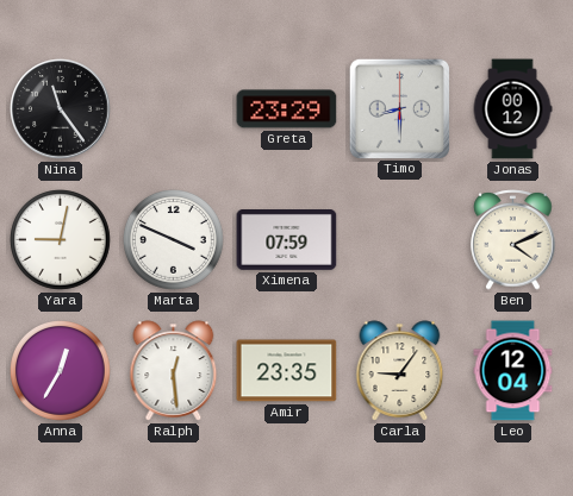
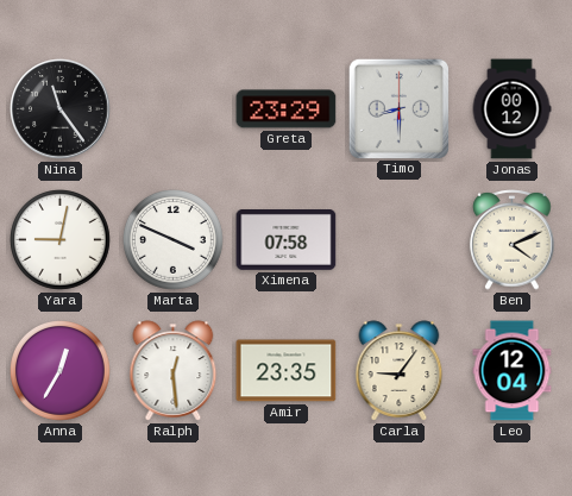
Ximena: 07:59 -> 07:58 (287, 240)
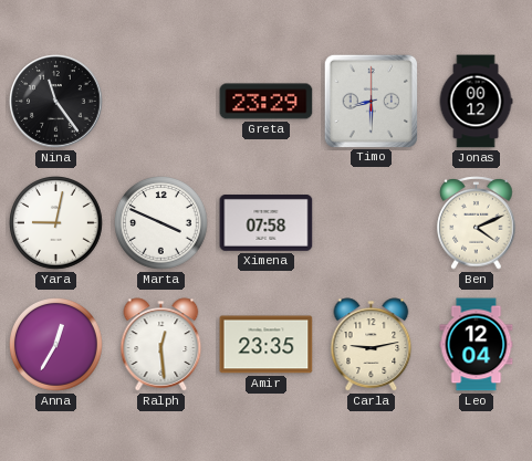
Carla: 9:06 -> 9:13 (372, 345)
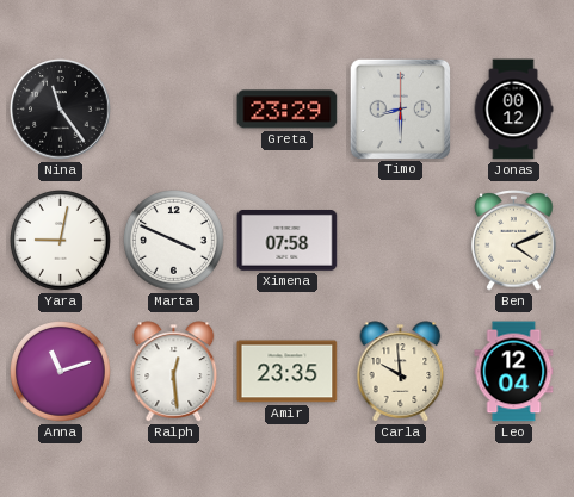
Anna: 12:35 -> 11:12 (61, 372)
Carla: 9:13 -> 9:59 (401, 372)
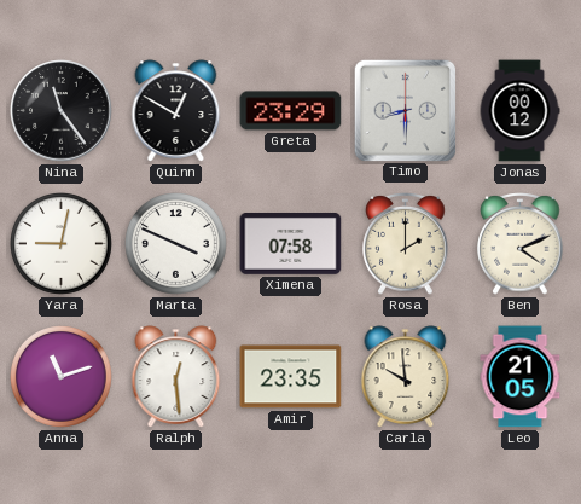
Quinn: none -> 12:50 (176, 111)
Rosa: none -> 2:00 (406, 244)
Leo: 12:04 -> 21:05 (521, 377)
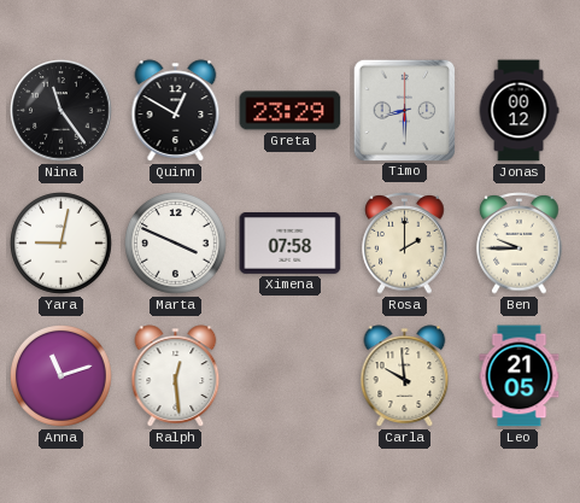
Ben: 4:11 -> 9:45 (520, 244)
Amir: 23:35 -> none (291, 377)
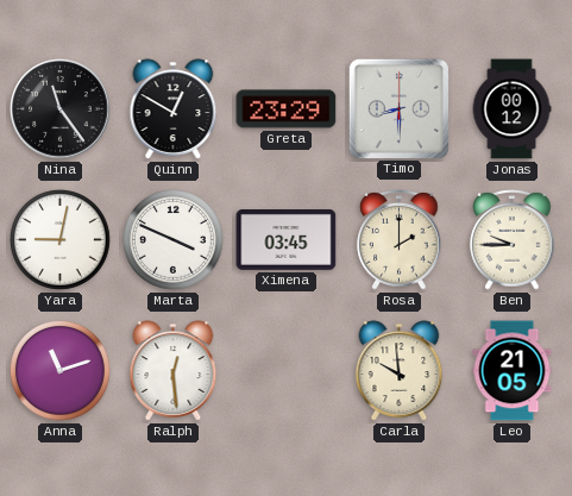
Ximena: 07:58 -> 03:45 (287, 240)
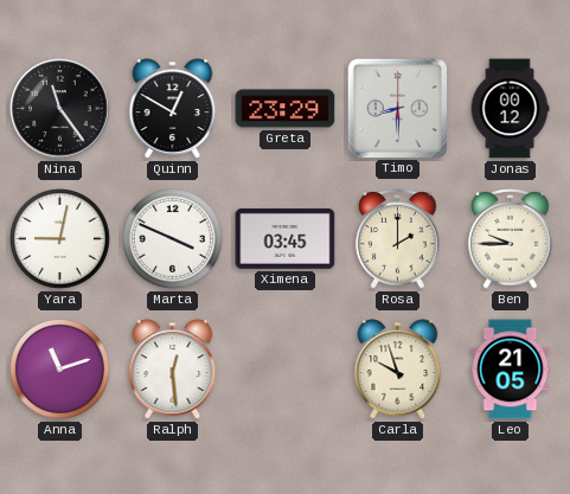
Carla: 9:59 -> 9:57 (398, 370)
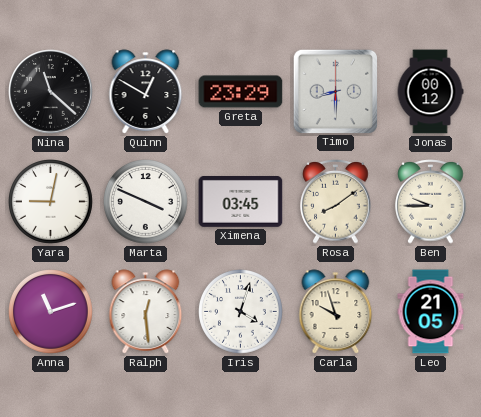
Nina: 11:24 -> 11:22 (51, 92)
Rosa: 2:00 -> 8:09 (336, 202)
Iris: none -> 4:03 (241, 312)
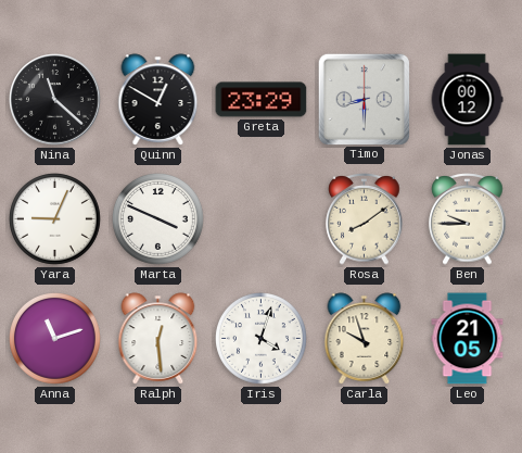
Yara: 9:02 -> 9:04 (55, 219)
Ximena: 03:45 -> none (241, 202)
